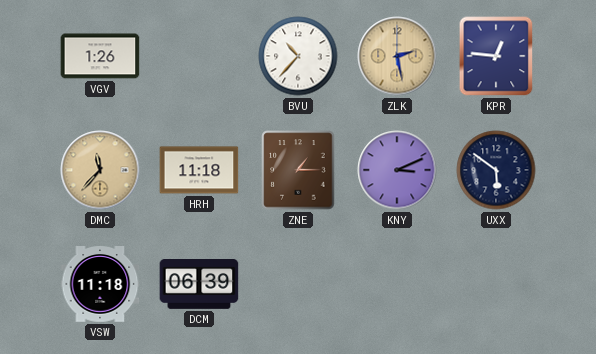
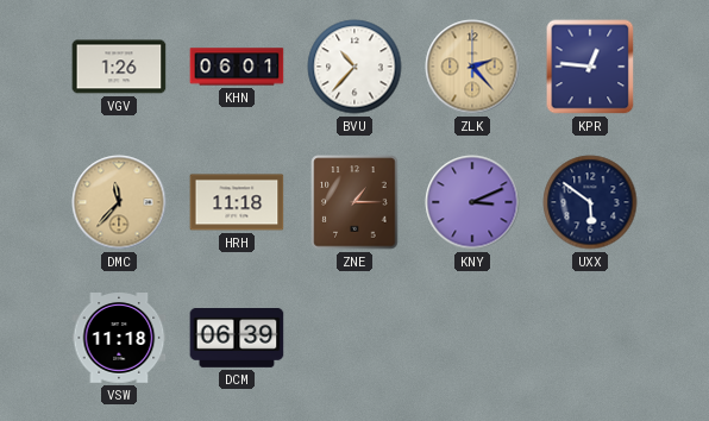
KHN: none -> 06:01 (237, 67)
ZLK: 2:28 -> 2:23 (472, 67)
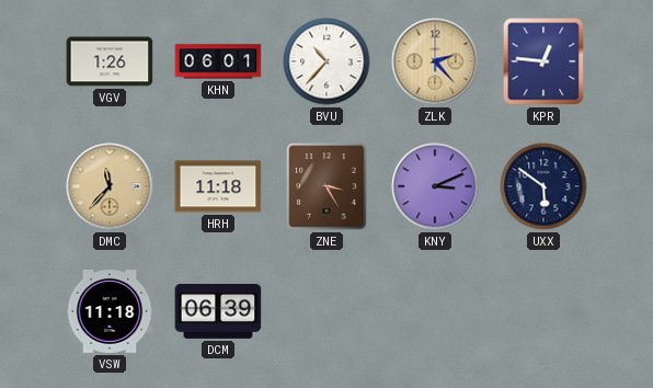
ZNE: 1:15 -> 3:25 (326, 186)
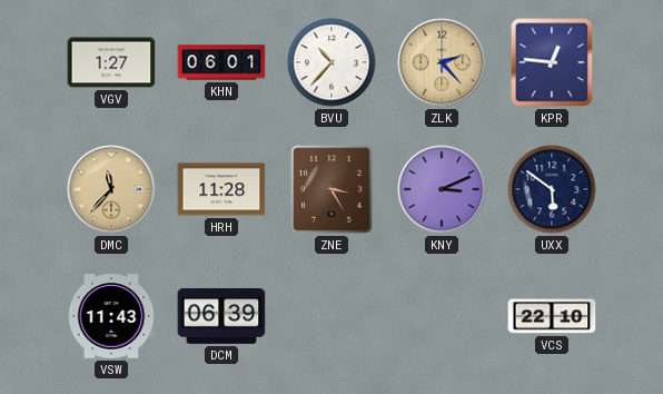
VGV: 1:26 -> 1:27 (111, 62)
HRH: 11:18 -> 11:28 (221, 189)
VSW: 11:18 -> 11:43 (111, 317)
VCS: none -> 22:10 (552, 316)
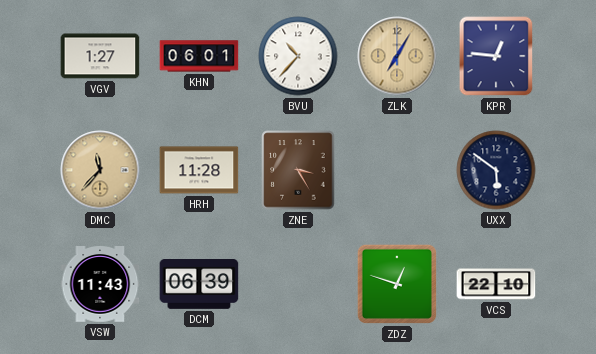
ZLK: 2:23 -> 7:05 (397, 56)
KNY: 3:11 -> none (442, 189)
ZDZ: none -> 12:48 (397, 284)
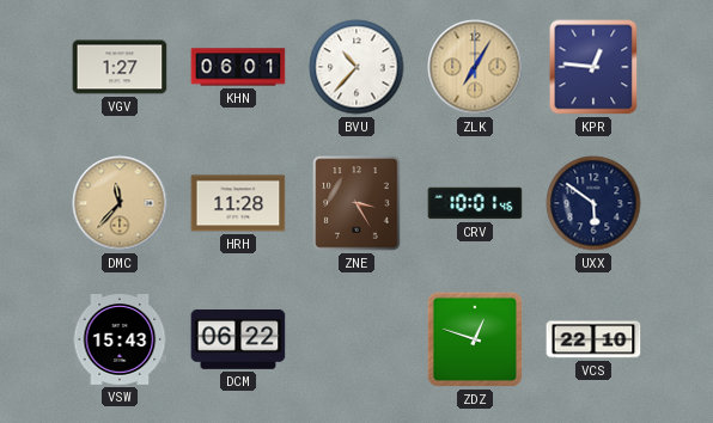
CRV: none -> 10:01 (475, 203)
VSW: 11:43 -> 15:43 (120, 341)
DCM: 06:39 -> 06:22 (238, 341)
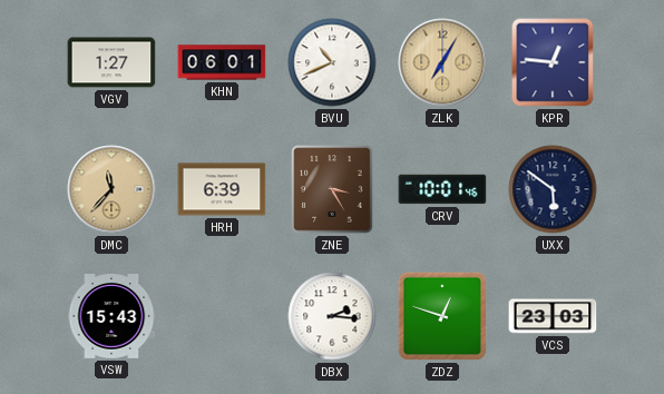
BVU: 10:37 -> 10:41 (332, 62)
HRH: 11:28 -> 6:39 (222, 189)
DCM: 06:22 -> none (238, 341)
DBX: none -> 2:16 (332, 316)
VCS: 22:10 -> 23:03 (553, 316)
